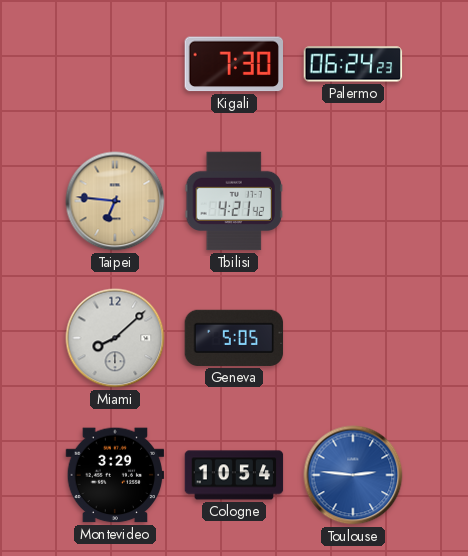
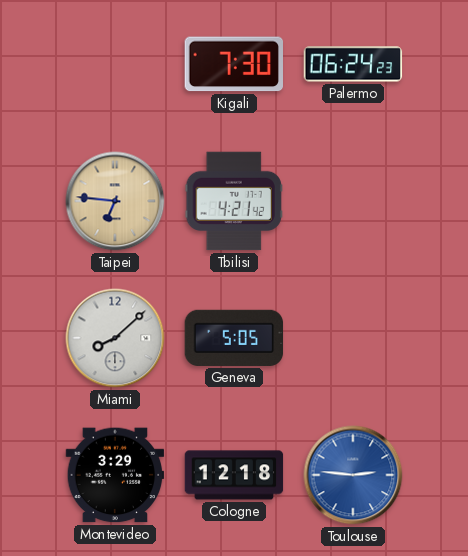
Cologne: 10:54 -> 12:18 (234, 475)
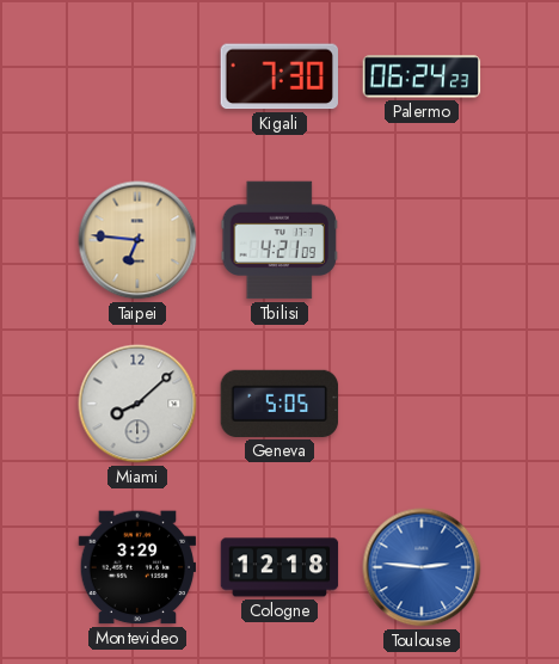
Tbilisi: 4:21:42 -> 4:21:09 (279, 240)
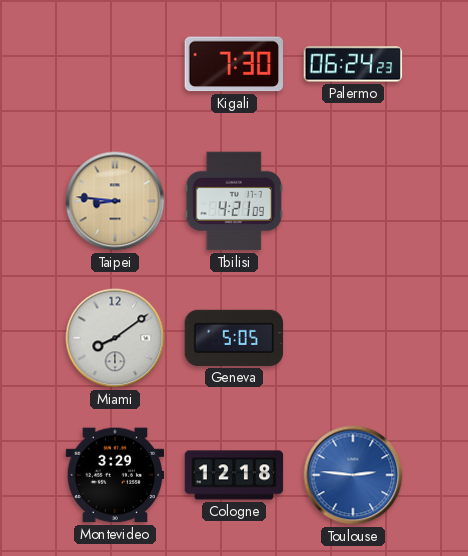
Taipei: 6:46 -> 8:46 (115, 201)
Miami: 8:08 -> 8:09 (115, 338)
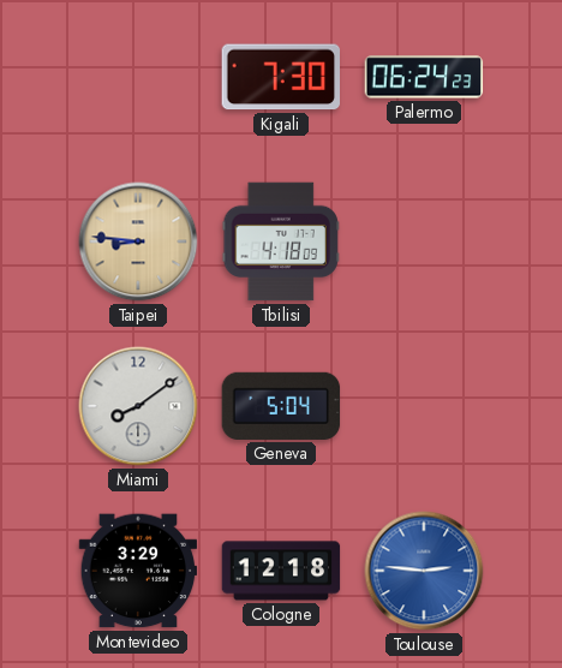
Tbilisi: 4:21 -> 4:18 (281, 241)
Geneva: 5:05 -> 5:04 (281, 406)
